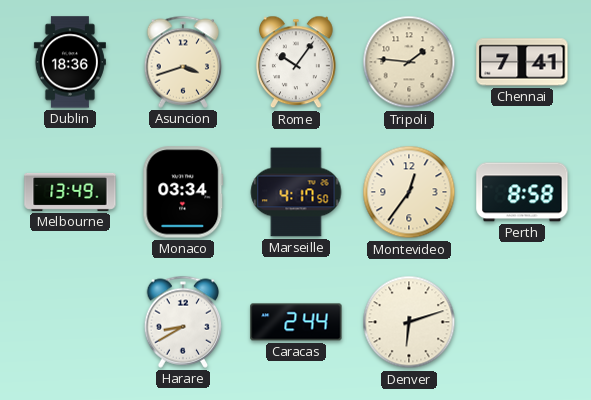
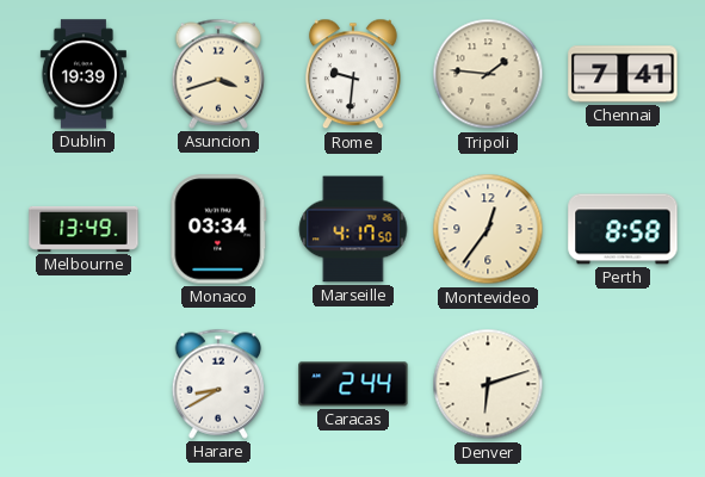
Dublin: 18:36 -> 19:39 (84, 74)
Rome: 10:06 -> 9:31 (353, 74)
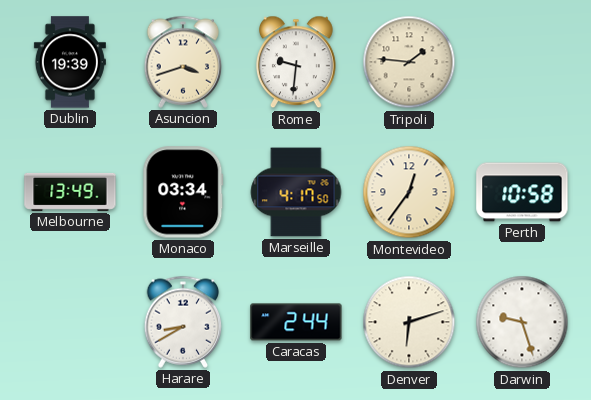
Chennai: 7:41 -> none (623, 74)
Perth: 8:58 -> 10:58 (522, 192)
Darwin: none -> 9:27 (522, 322)
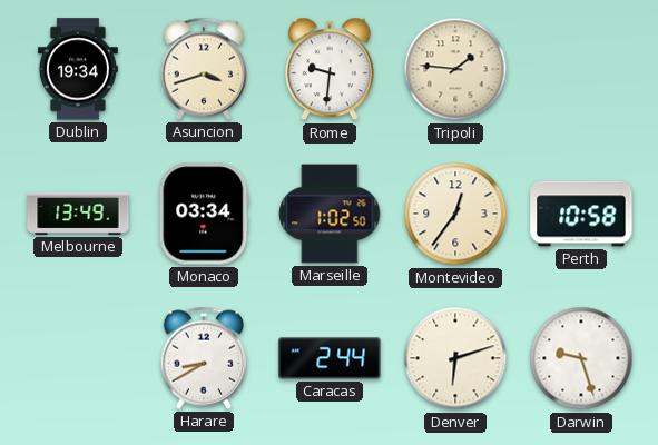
Dublin: 19:39 -> 19:34 (78, 69)
Marseille: 4:17 -> 1:02 (330, 214)
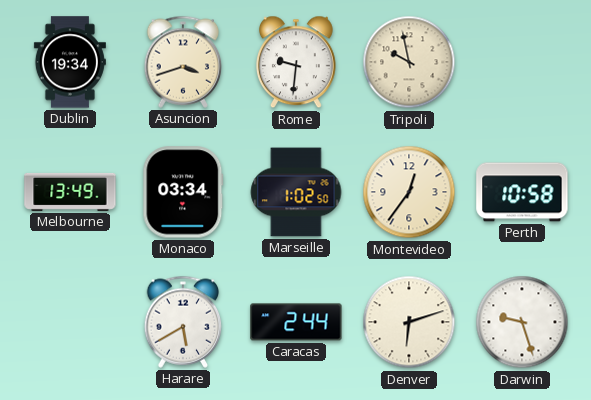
Tripoli: 1:46 -> 9:58 (409, 62)
Harare: 8:40 -> 5:40 (183, 322)
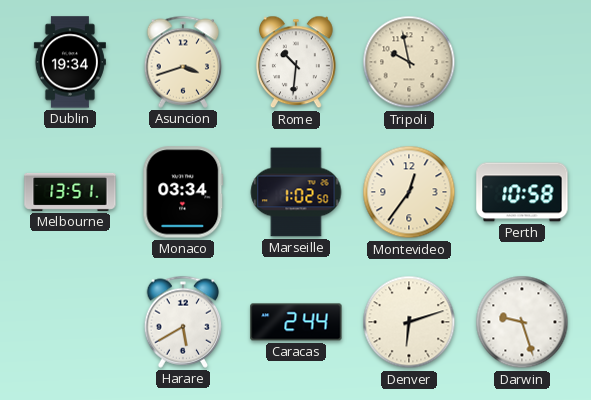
Rome: 9:31 -> 10:31 (296, 62)
Melbourne: 13:49 -> 13:51 (70, 192)
